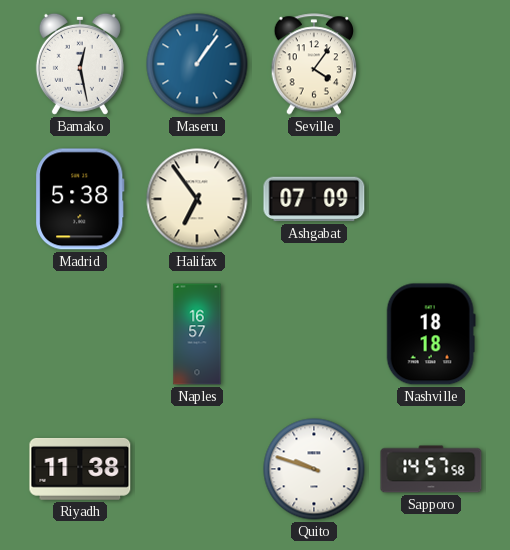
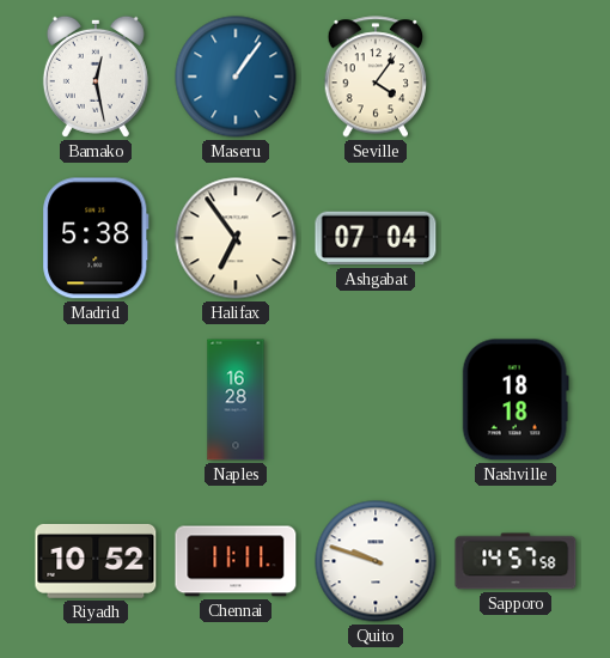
Ashgabat: 07:09 -> 07:04 (376, 238)
Naples: 16:57 -> 16:28 (236, 400)
Riyadh: 11:38 -> 10:52 (96, 561)
Chennai: none -> 11:11 (236, 561)
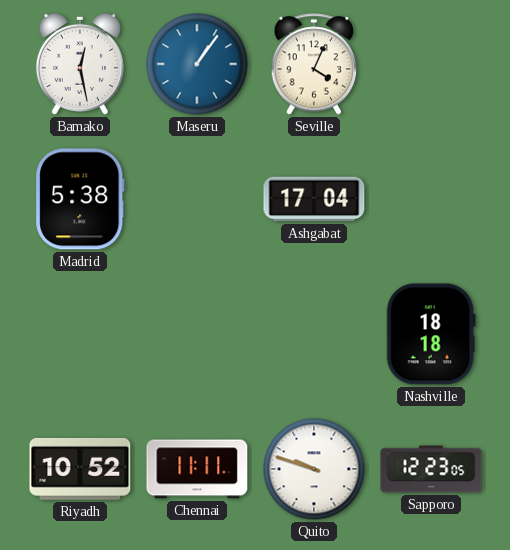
Seville: 4:06 -> 4:04 (314, 64)
Halifax: 6:54 -> none (236, 238)
Ashgabat: 07:04 -> 17:04 (314, 199)
Naples: 16:28 -> none (236, 400)
Sapporo: 14:57 -> 12:23 (431, 469)
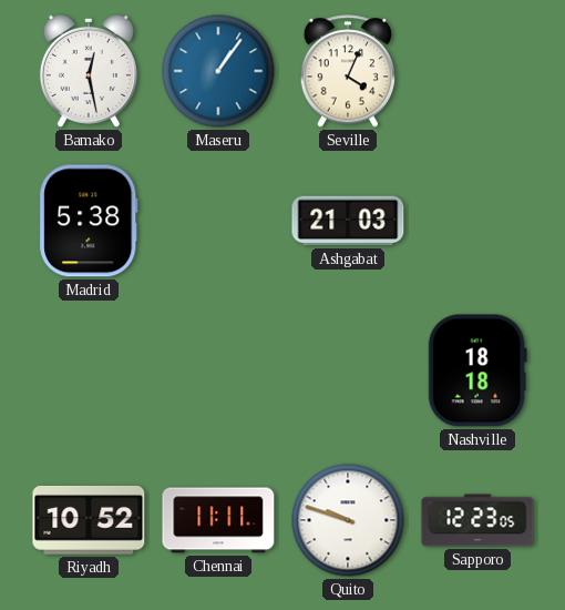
Ashgabat: 17:04 -> 21:03 (348, 221)
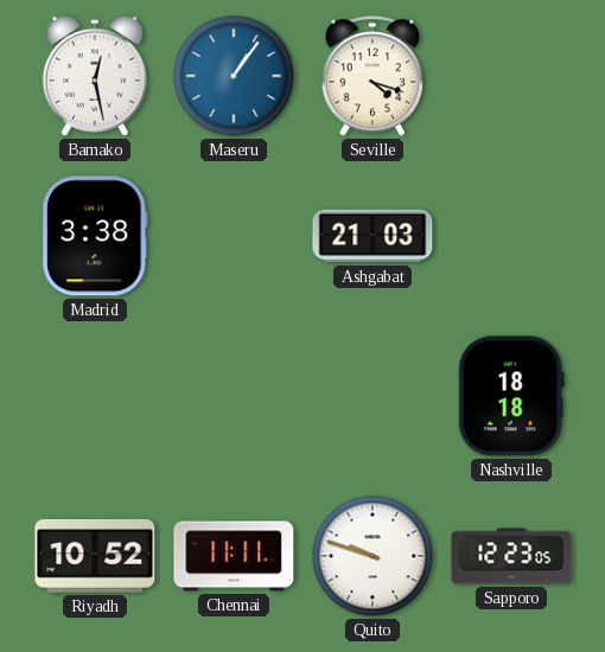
Seville: 4:04 -> 4:18 (372, 76)
Madrid: 5:38 -> 3:38 (95, 236)
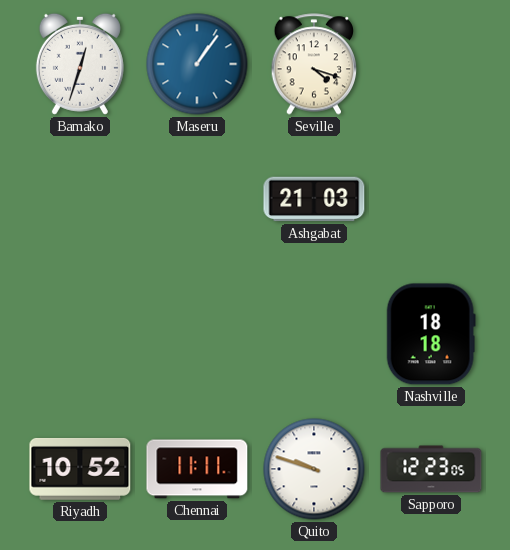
Bamako: 12:28 -> 12:33 (80, 64)
Madrid: 3:38 -> none (95, 236)
